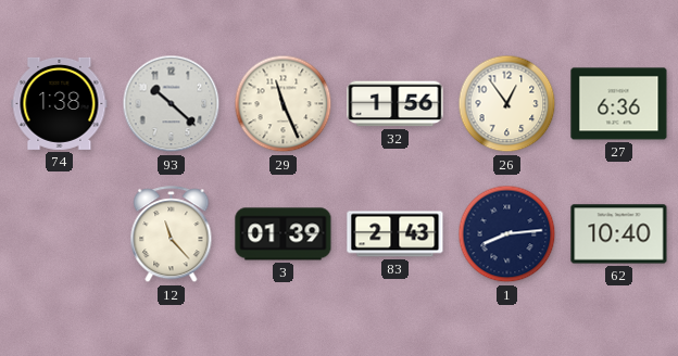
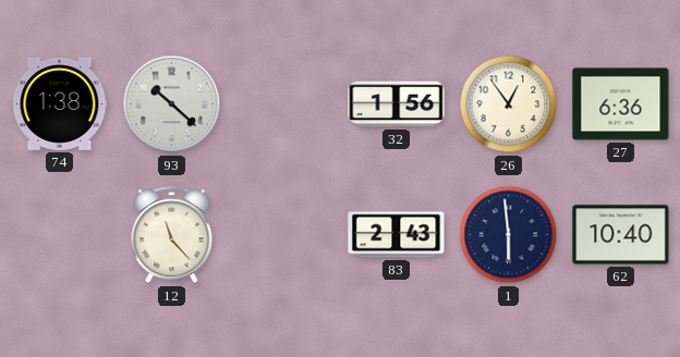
29: 11:26 -> none (284, 104)
3: 01:39 -> none (284, 234)
1: 8:14 -> 5:59 (509, 235)
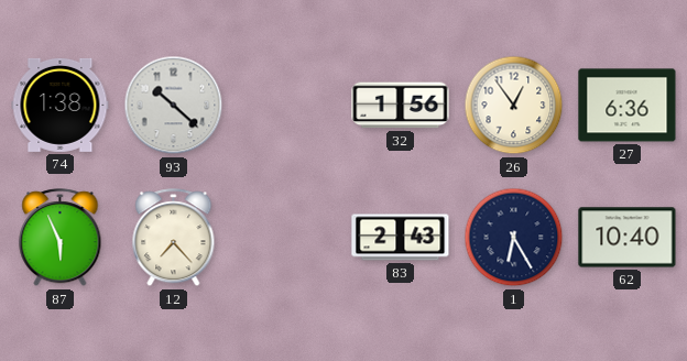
87: none -> 5:56 (61, 238)
12: 11:23 -> 7:23 (174, 238)
1: 5:59 -> 6:25 (514, 238)
